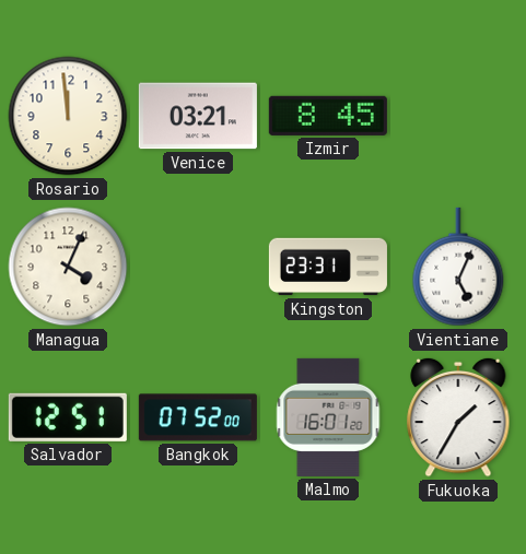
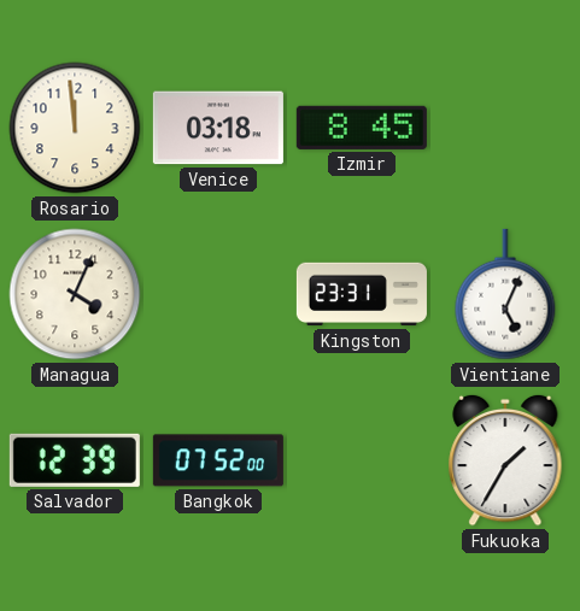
Venice: 03:21 -> 03:18 (218, 128)
Salvador: 12:51 -> 12:39 (75, 460)
Malmo: 16:01 -> none (328, 417)
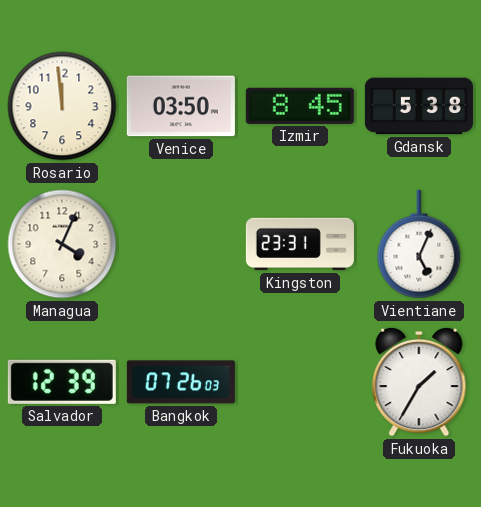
Venice: 03:18 -> 03:50 (181, 106)
Gdansk: none -> 5:38 (419, 106)
Bangkok: 07:52 -> 07:26 (181, 382)
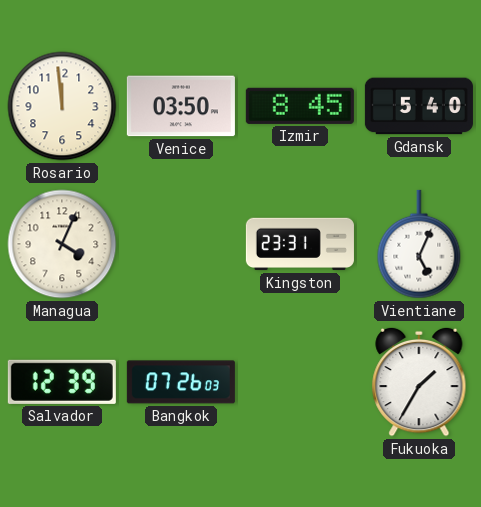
Gdansk: 5:38 -> 5:40 (419, 106)
